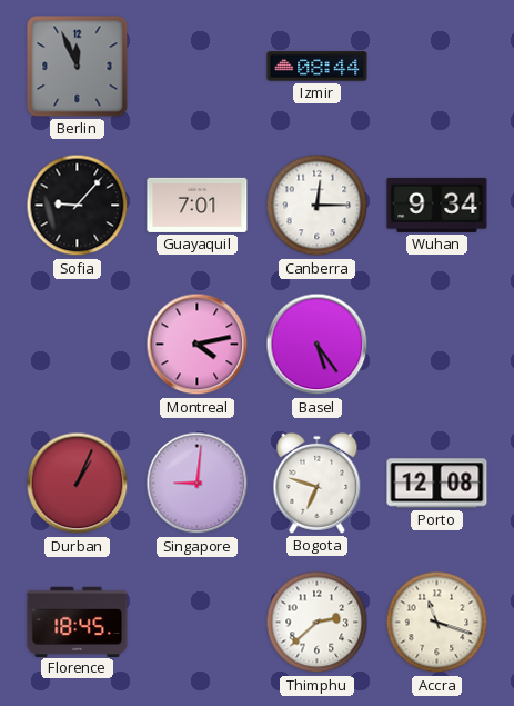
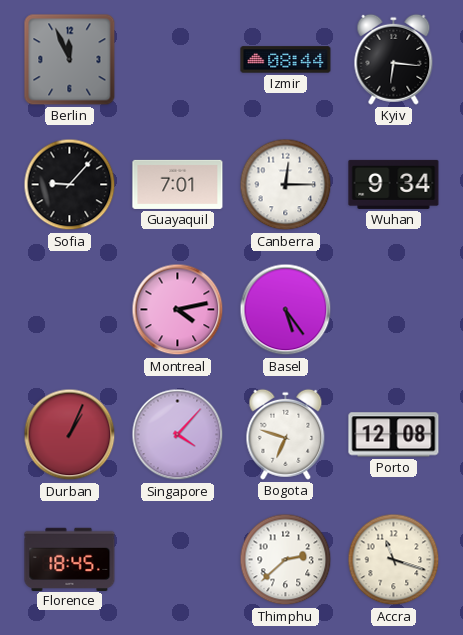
Kyiv: none -> 6:16 (394, 59)
Singapore: 9:01 -> 4:07 (178, 435)
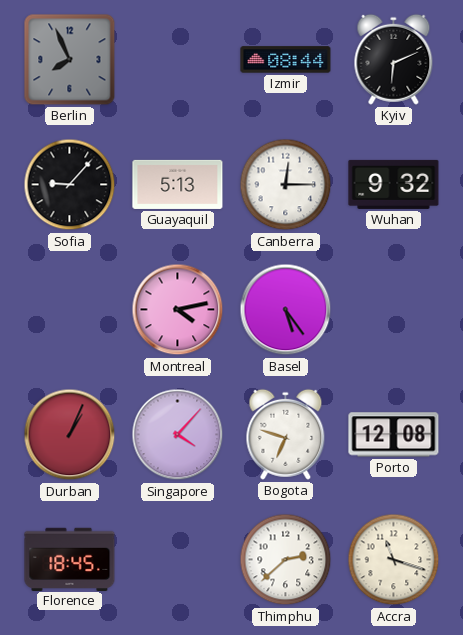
Berlin: 11:56 -> 7:56 (70, 60)
Kyiv: 6:16 -> 6:11 (394, 59)
Guayaquil: 7:01 -> 5:13 (178, 184)
Wuhan: 9:34 -> 9:32 (394, 184)
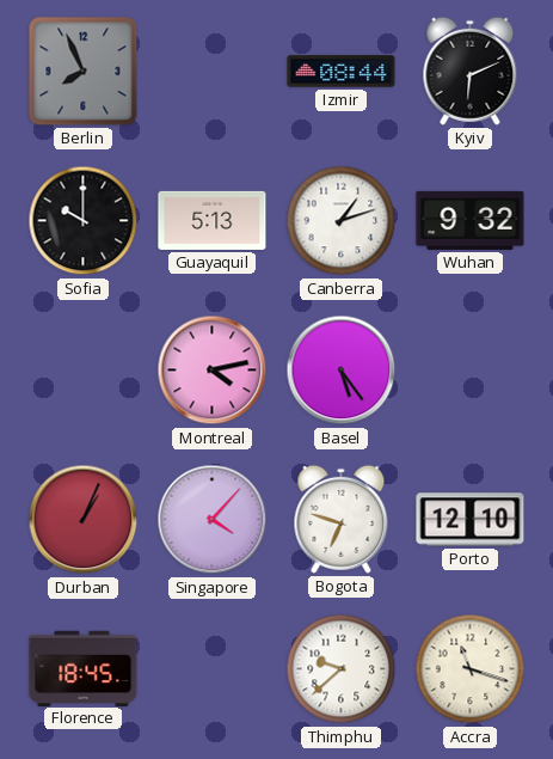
Sofia: 9:07 -> 10:00 (84, 221)
Canberra: 12:15 -> 1:12 (342, 221)
Porto: 12:08 -> 12:10 (471, 520)
Thimphu: 2:38 -> 9:38 (342, 669)
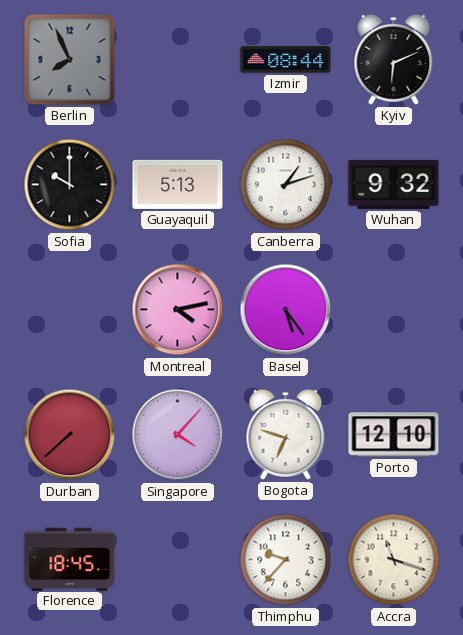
Durban: 1:04 -> 7:38 (70, 435)
Thimphu: 9:38 -> 9:37 (286, 560)
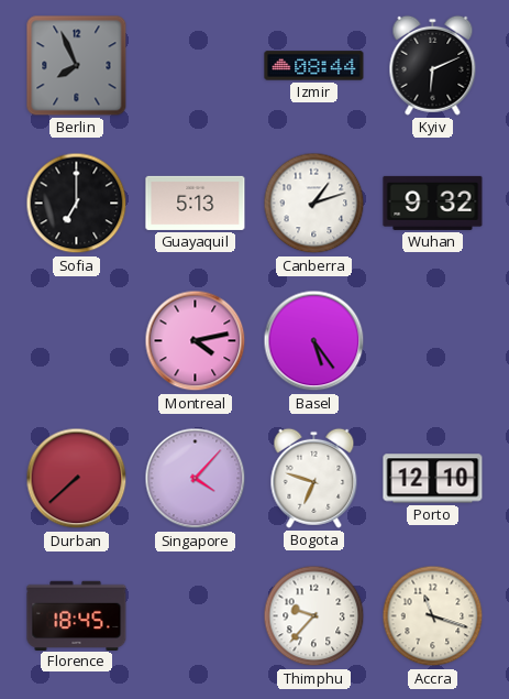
Sofia: 10:00 -> 7:00 (77, 204)
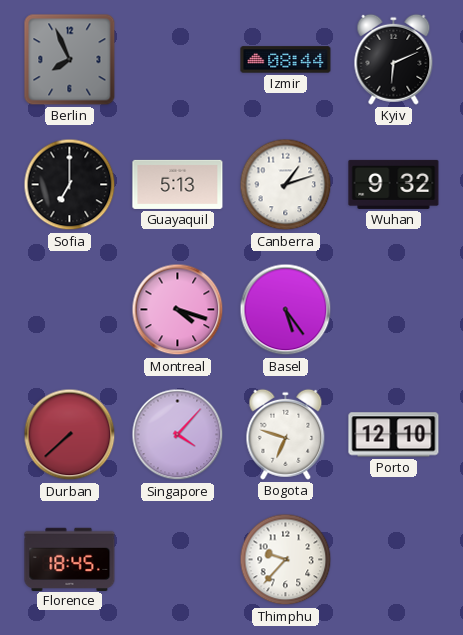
Montreal: 4:13 -> 4:18 (178, 310)
Accra: 11:18 -> none (433, 616)
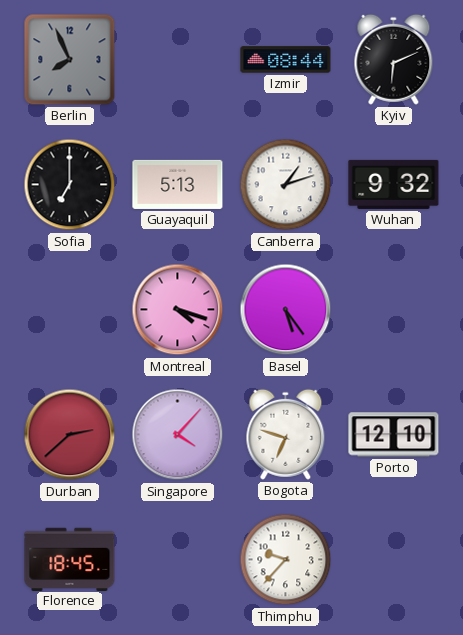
Durban: 7:38 -> 2:38 (70, 435)
